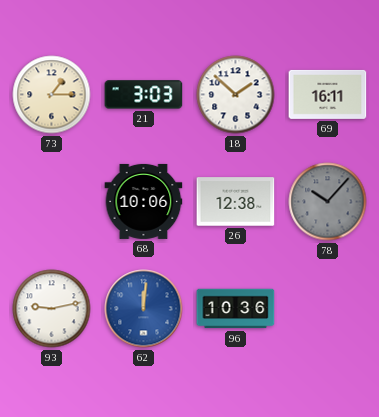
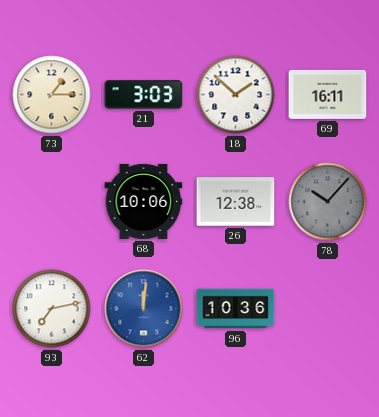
93: 9:13 -> 7:13 (52, 309)
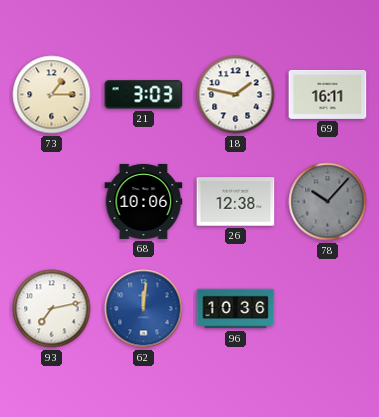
18: 1:52 -> 1:47 (236, 95)
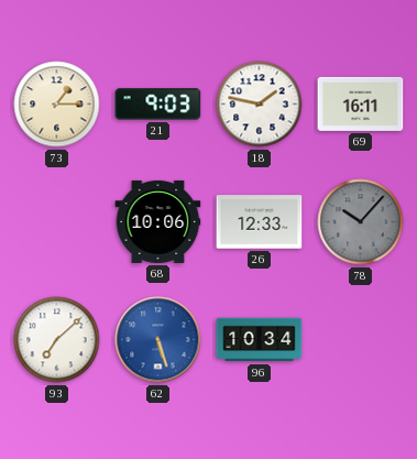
21: 3:03 -> 9:03 (158, 105)
26: 12:38 -> 12:33 (260, 222)
93: 7:13 -> 7:08 (57, 340)
62: 12:01 -> 5:27 (158, 340)
96: 10:36 -> 10:34 (260, 340)
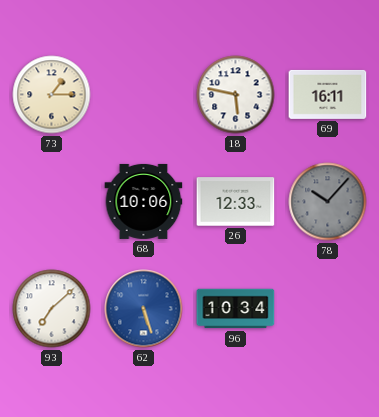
21: 9:03 -> none (158, 105)
18: 1:47 -> 5:47 (236, 95)
